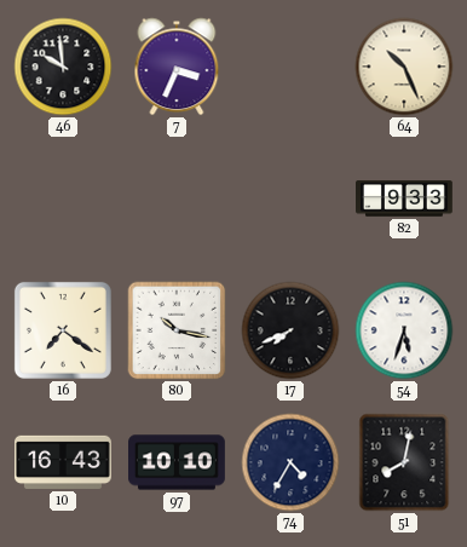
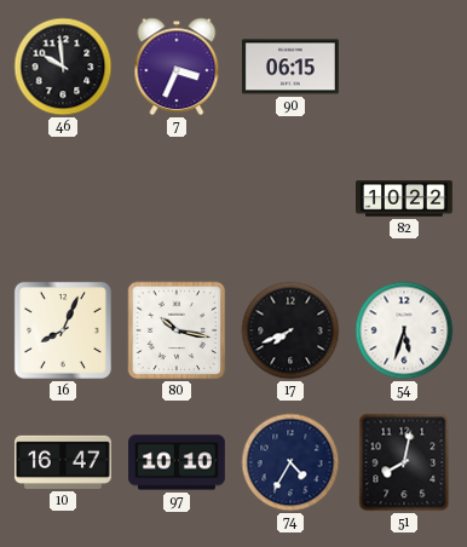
90: none -> 06:15 (290, 67)
64: 10:26 -> none (404, 67)
82: 9:33 -> 10:22 (405, 198)
16: 7:21 -> 8:04 (63, 330)
10: 16:43 -> 16:47 (64, 462)
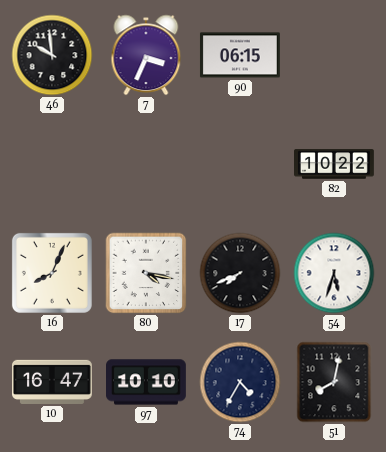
80: 10:17 -> 4:17 (146, 273)
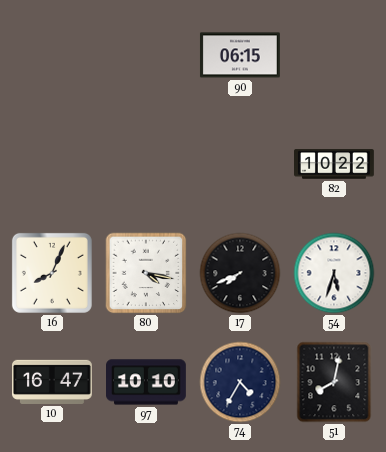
46: 9:59 -> none (52, 55)
7: 3:34 -> none (146, 55)
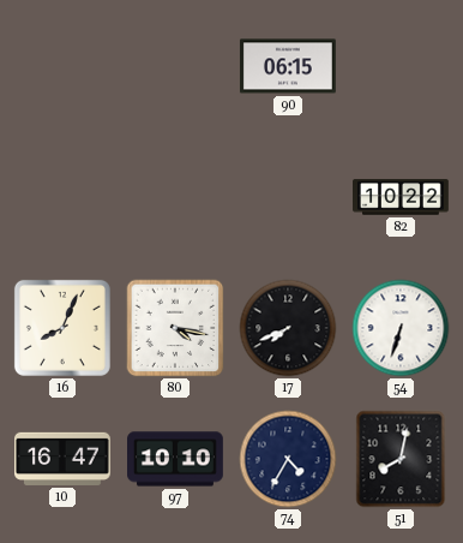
54: 5:33 -> 6:33 (401, 328)
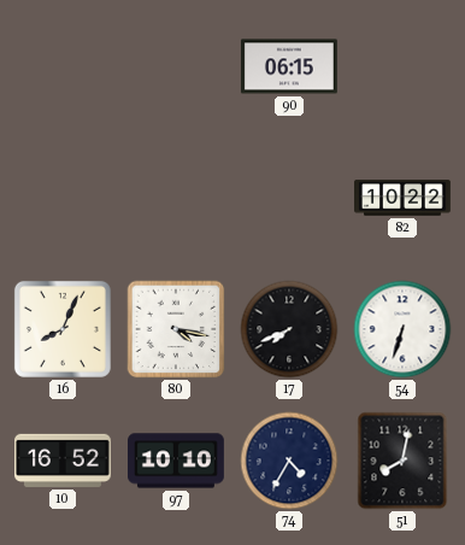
10: 16:47 -> 16:52 (64, 461)
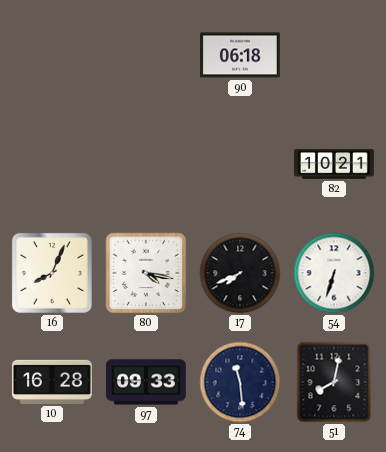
90: 06:15 -> 06:18 (240, 55)
82: 10:22 -> 10:21 (335, 164)
10: 16:52 -> 16:28 (53, 382)
97: 10:10 -> 09:33 (147, 382)
74: 4:35 -> 11:29 (240, 382)
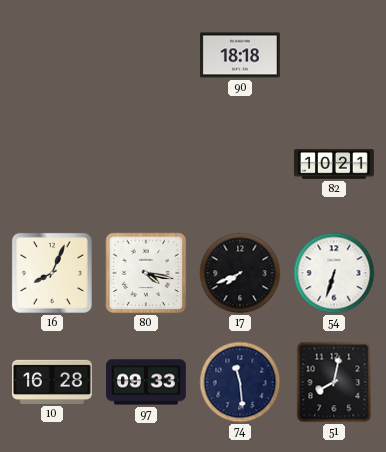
90: 06:18 -> 18:18 (240, 55)
